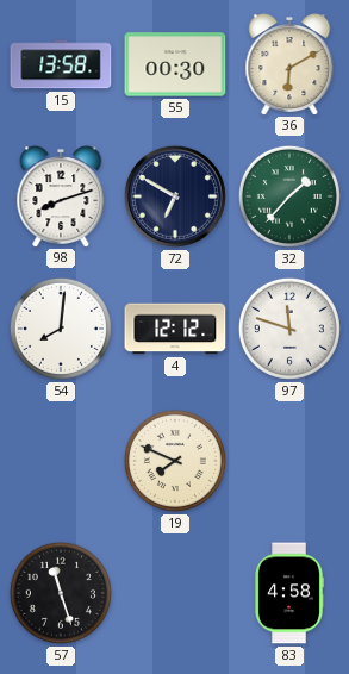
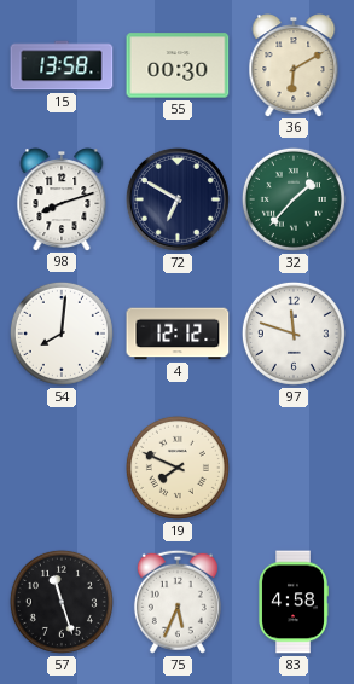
75: none -> 5:34 (178, 602)
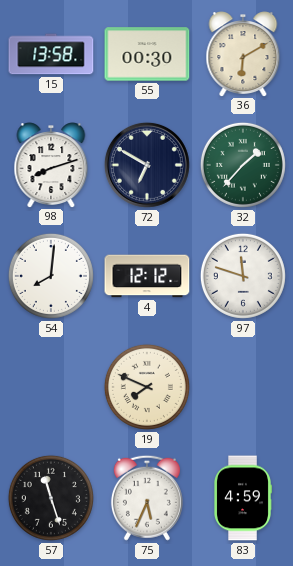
83: 4:58 -> 4:59 (243, 498)
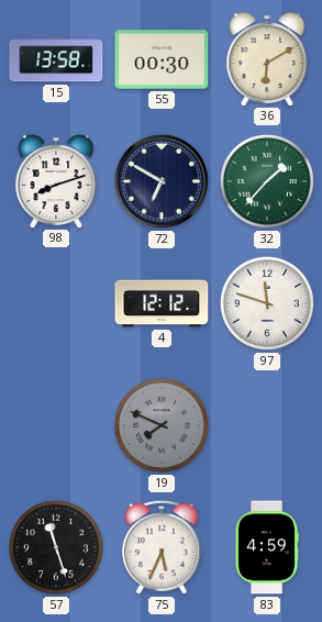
54: 8:01 -> none (51, 276)
19 dial: cream -> grey (162, 425)
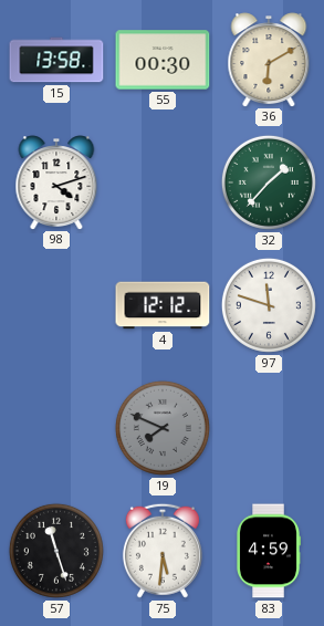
98: 8:12 -> 4:12 (56, 182)
72: 6:50 -> none (162, 181)
75: 5:34 -> 5:31 (163, 551)
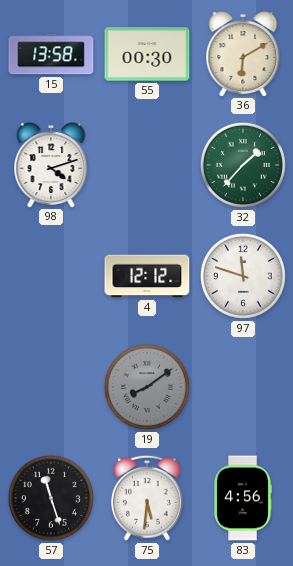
19: 7:49 -> 8:09 (147, 387)
83: 4:59 -> 4:56 (243, 498)
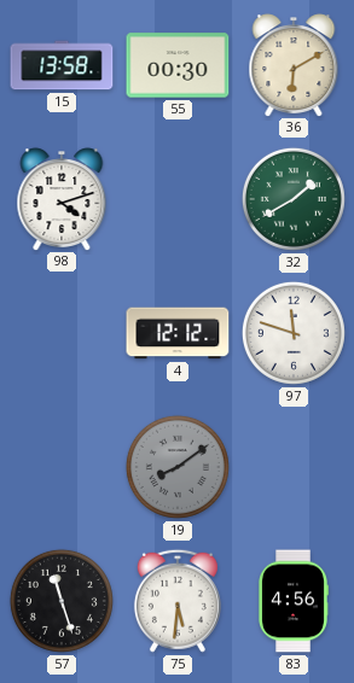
32: 1:37 -> 1:40 (294, 199)
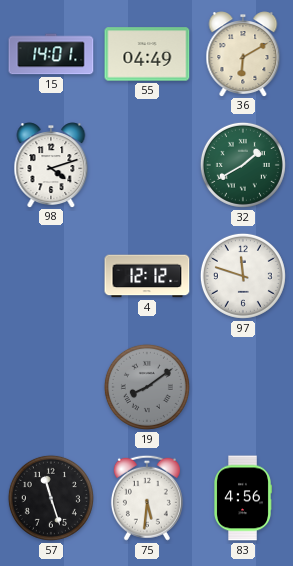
15: 13:58 -> 14:01 (51, 54)
55: 00:30 -> 04:49 (147, 54)
